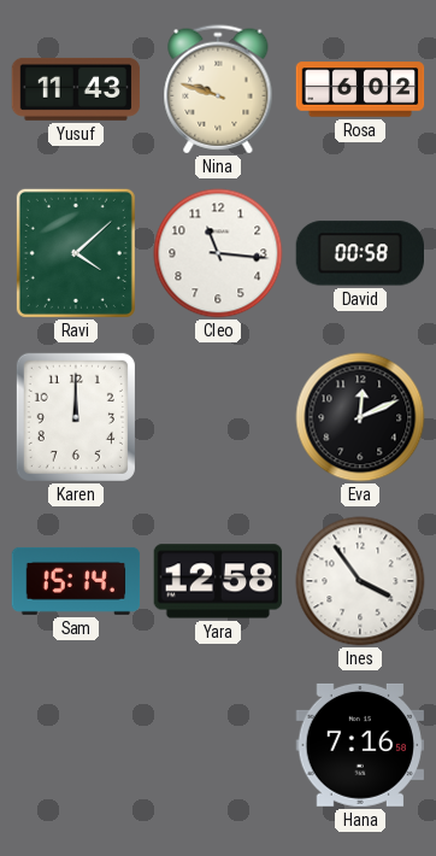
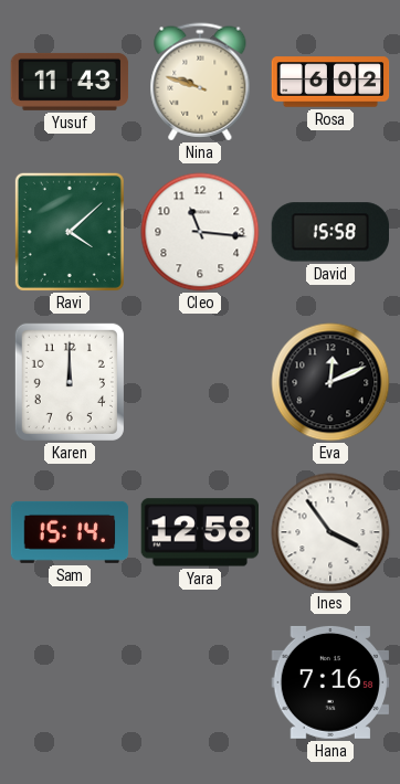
David: 00:58 -> 15:58 (329, 232)
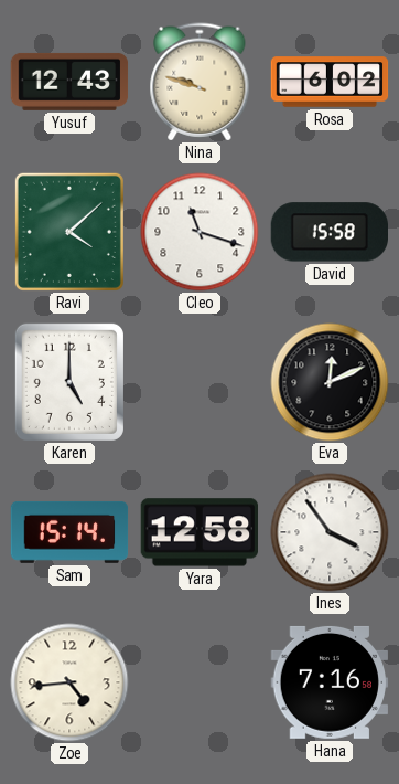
Yusuf: 11:43 -> 12:43 (69, 82)
Cleo: 11:16 -> 11:18 (199, 232)
Karen: 12:00 -> 5:00 (69, 382)
Zoe: none -> 4:44 (69, 682)
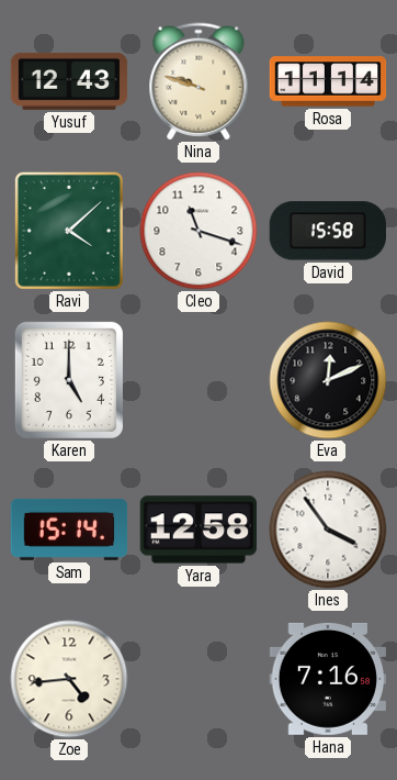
Rosa: 6:02 -> 11:14 (328, 81)
